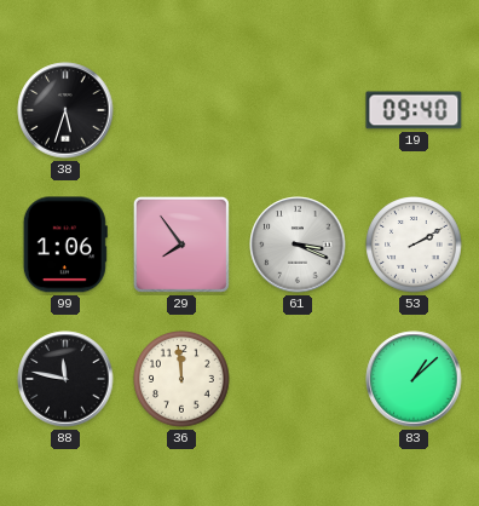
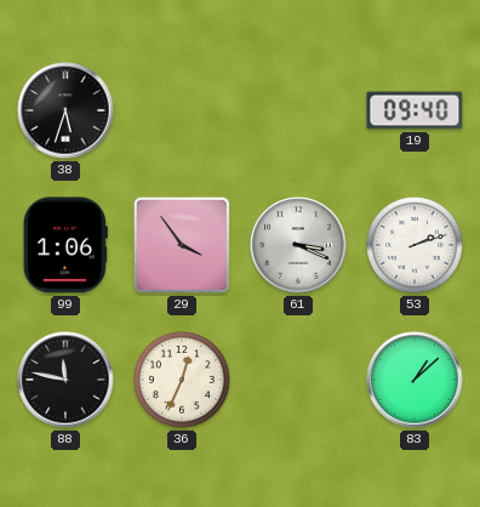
29: 7:54 -> 3:54 (182, 245)
53: 2:10 -> 2:12 (415, 245)
36: 11:59 -> 12:34 (182, 380)
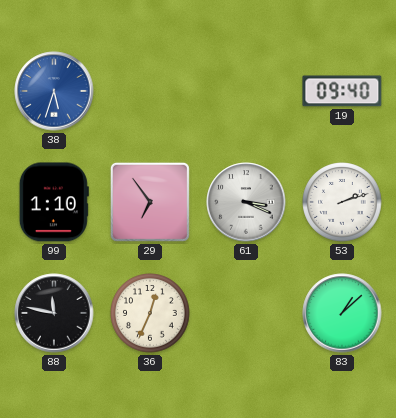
38 dial: black -> blue (54, 91)
99: 1:06 -> 1:10 (54, 202)
29: 3:54 -> 6:54 (150, 202)
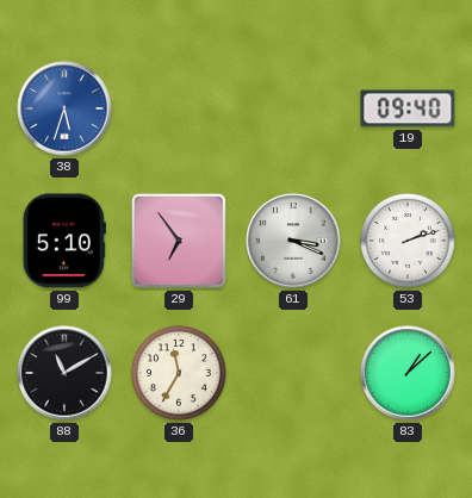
99: 1:10 -> 5:10 (64, 241)
88: 11:47 -> 11:10 (64, 373)
36: 12:34 -> 11:35 (179, 373)
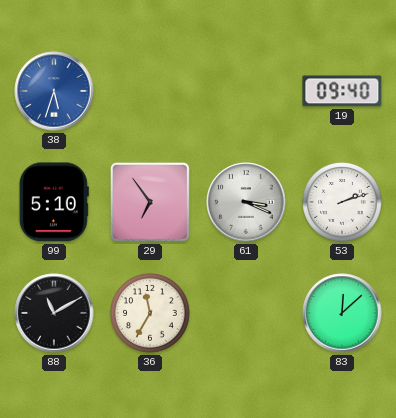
83: 1:08 -> 12:08 (342, 313)
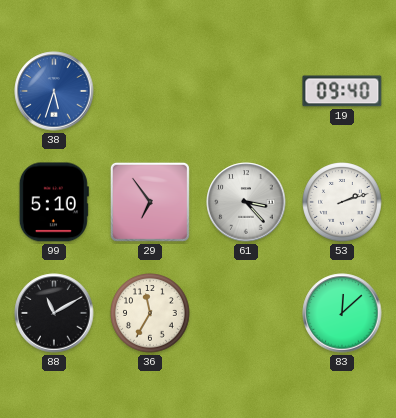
61: 3:19 -> 3:23 (246, 202)
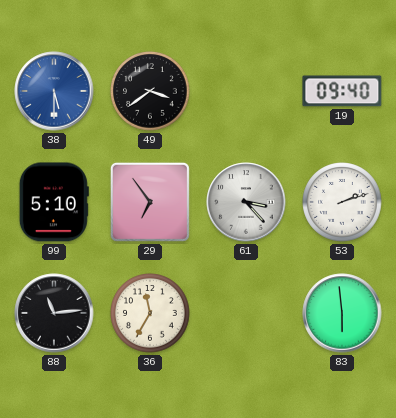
38: 5:33 -> 5:30 (54, 91)
49: none -> 3:39 (150, 91)
88: 11:10 -> 11:14 (54, 313)
83: 12:08 -> 5:59 (342, 313)
